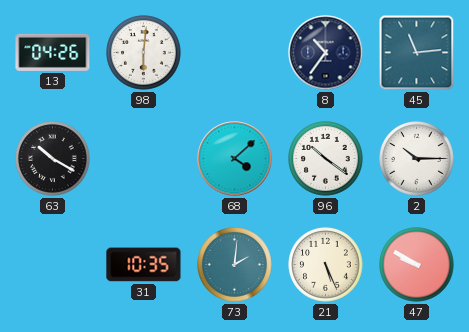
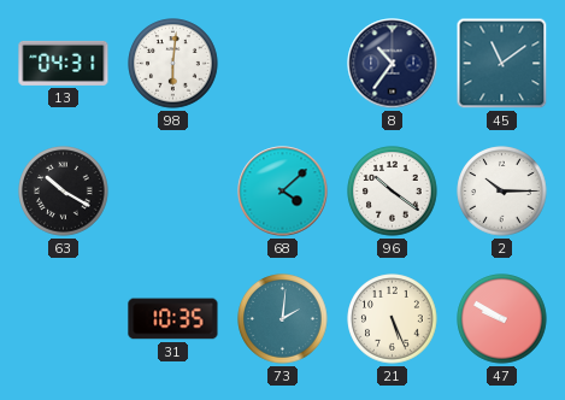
13: 04:26 -> 04:31 (64, 63)
45: 11:14 -> 11:09 (502, 64)
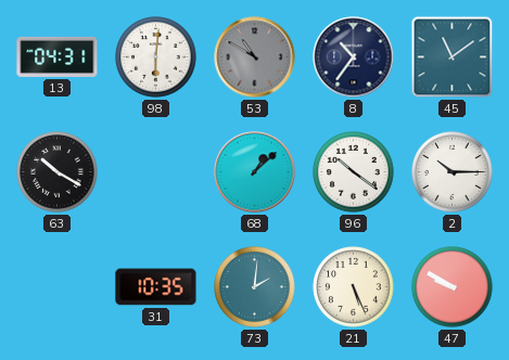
53: none -> 10:50 (255, 57)
68: 4:08 -> 1:08 (255, 172)
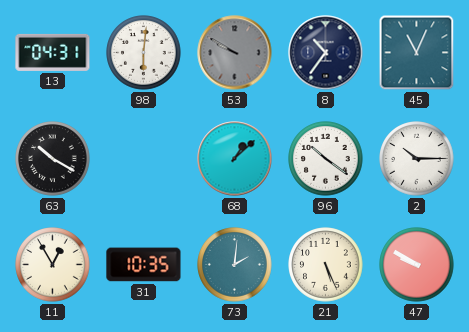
53: 10:50 -> 9:50 (235, 53)
45: 11:09 -> 11:04 (417, 53)
11: none -> 12:55 (53, 265)
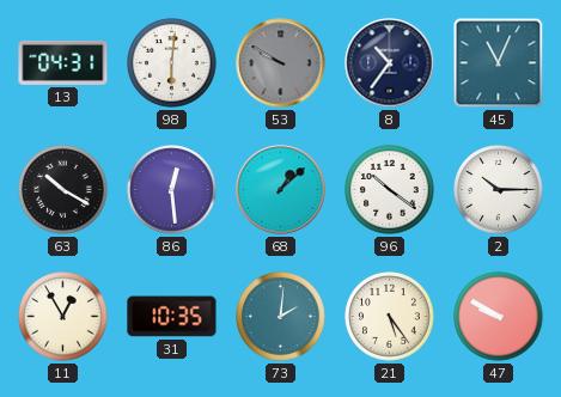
86: none -> 12:29 (172, 190)
21: 5:26 -> 5:24 (390, 317)
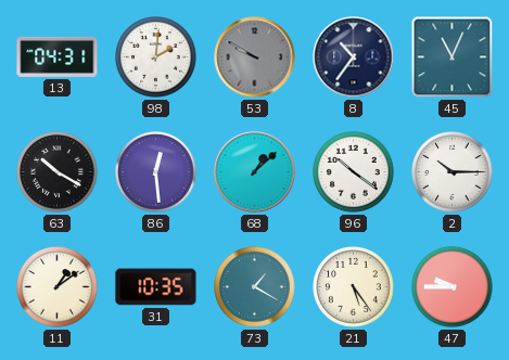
98: 6:01 -> 2:01 (156, 57)
11: 12:55 -> 1:09 (58, 287)
73: 2:01 -> 1:20 (255, 287)
47: 9:50 -> 9:45 (453, 287)
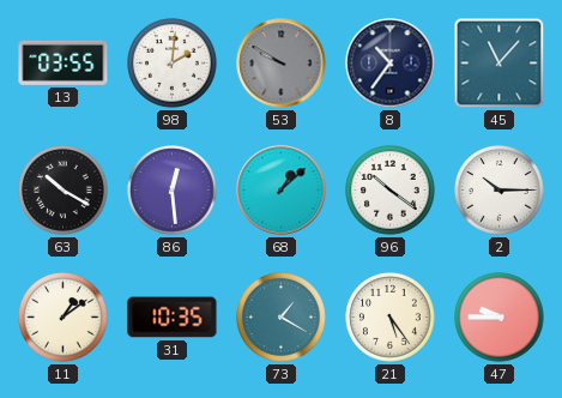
13: 04:31 -> 03:55 (64, 62)
45: 11:04 -> 11:07 (500, 64)
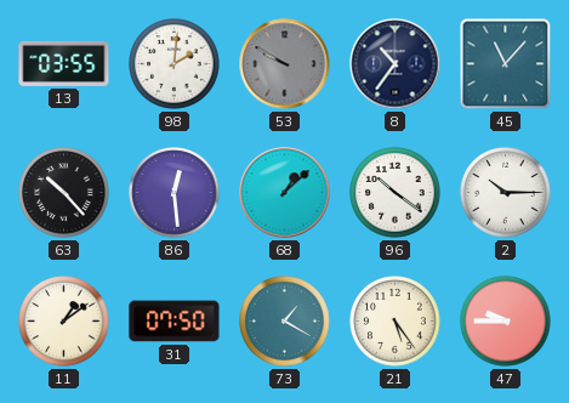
63: 10:20 -> 10:23 (64, 193)
31: 10:35 -> 07:50 (175, 322)
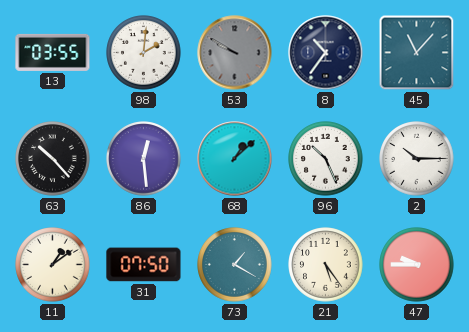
96: 10:21 -> 10:26 (326, 159)
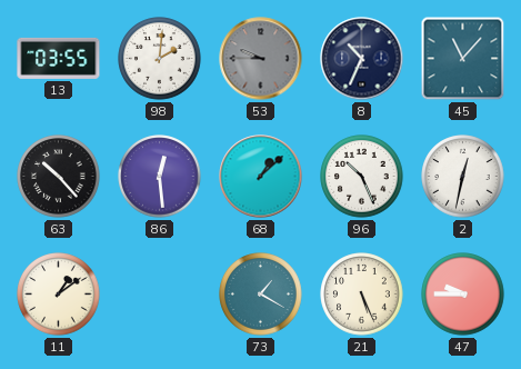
53: 9:50 -> 9:45 (261, 59)
8: 10:36 -> 10:34 (362, 59)
2: 10:15 -> 12:32 (463, 177)
31: 07:50 -> none (144, 265)
21: 5:24 -> 5:26 (362, 295)
